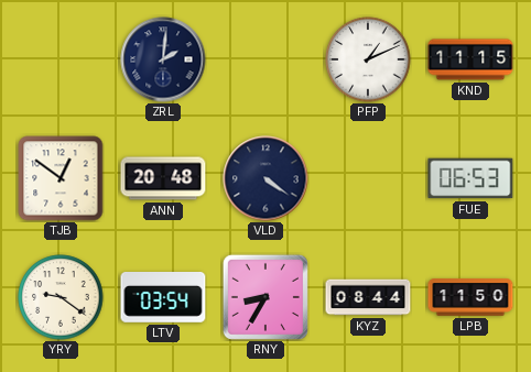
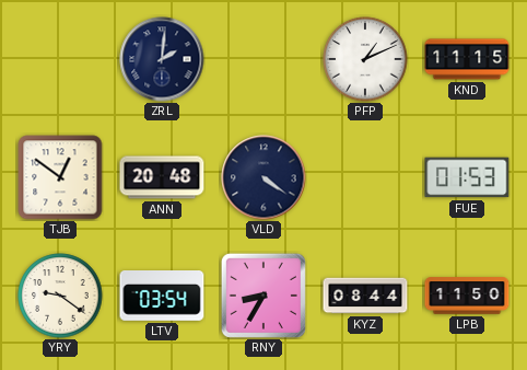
FUE: 06:53 -> 01:53 (467, 177)
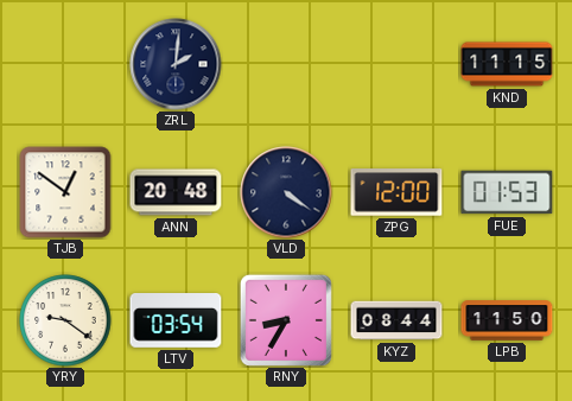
PFP: 1:11 -> none (365, 59)
ZPG: none -> 12:00 (396, 192)
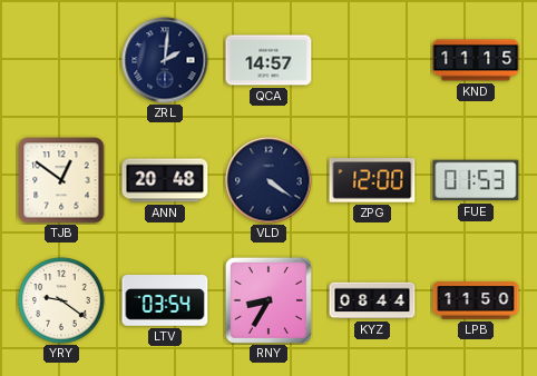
QCA: none -> 14:57 (268, 60)
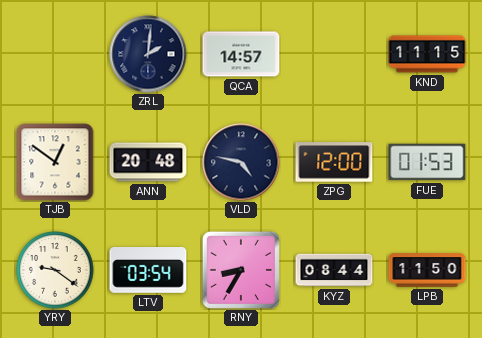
VLD: 4:21 -> 4:47 (241, 162)
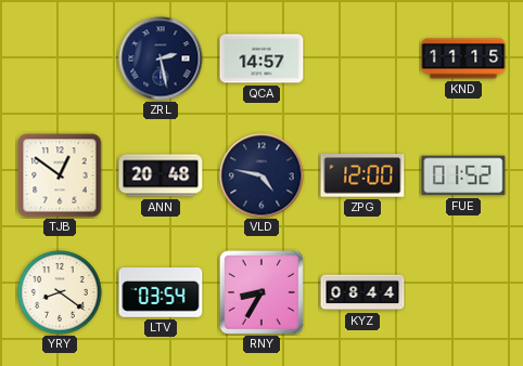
ZRL: 2:01 -> 2:28 (161, 58)
FUE: 01:53 -> 01:52 (463, 175)
YRY: 9:21 -> 8:21 (60, 292)
LPB: 11:50 -> none (427, 270)
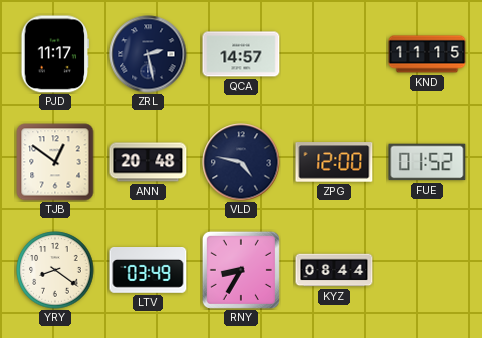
PJD: none -> 11:17 (55, 54)
LTV: 03:54 -> 03:49 (148, 271)
